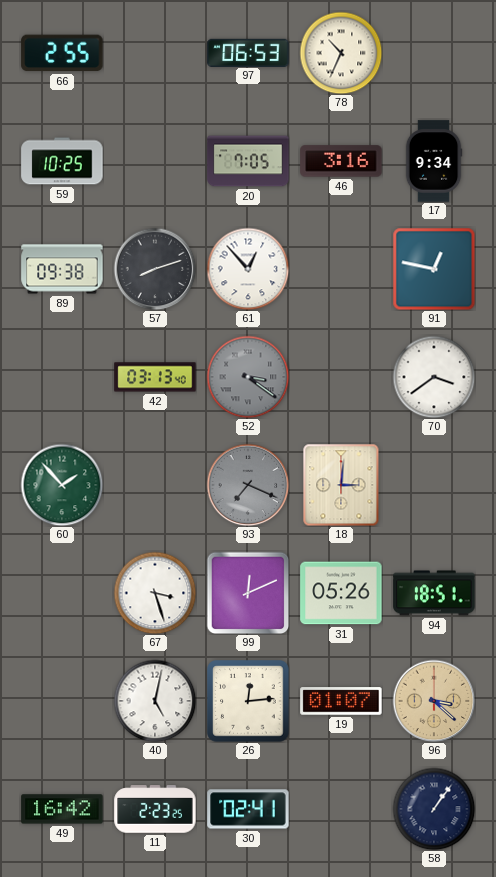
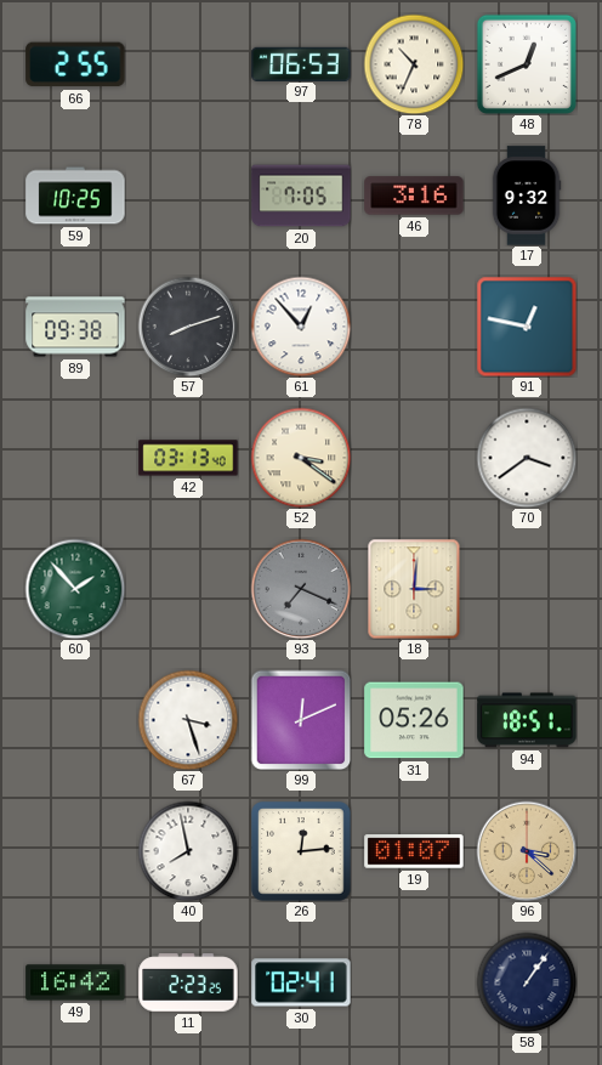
48: none -> 12:41 (527, 64)
17: 9:34 -> 9:32 (527, 196)
52 dial: grey -> cream (301, 458)
40: 5:02 -> 7:58 (188, 851)
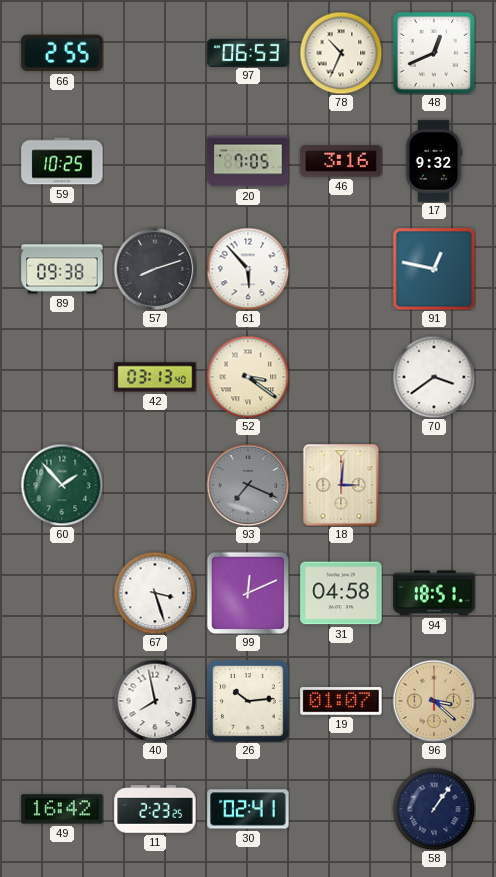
61: 12:53 -> 5:53 (248, 269)
31: 05:26 -> 04:58 (341, 593)
26: 12:14 -> 10:14 (248, 701)
